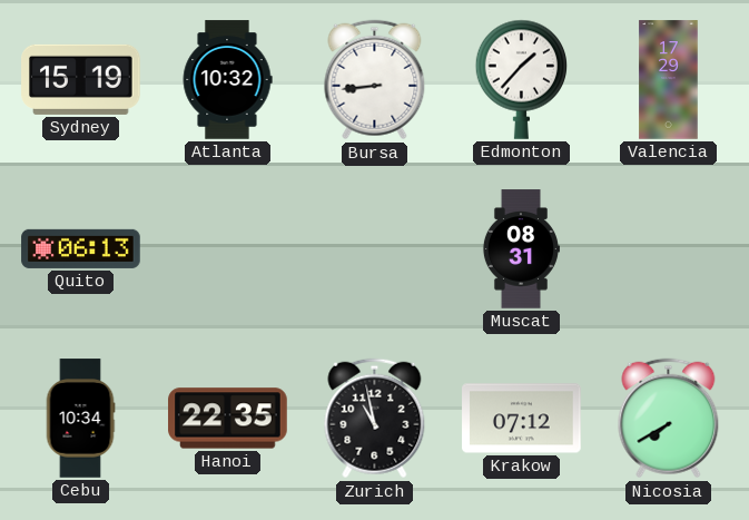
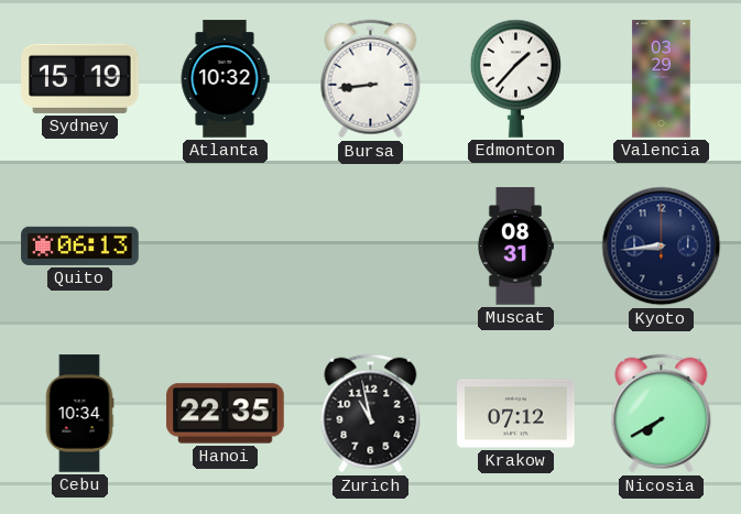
Valencia: 17:29 -> 03:29 (662, 79)
Kyoto: none -> 8:44 (662, 247)
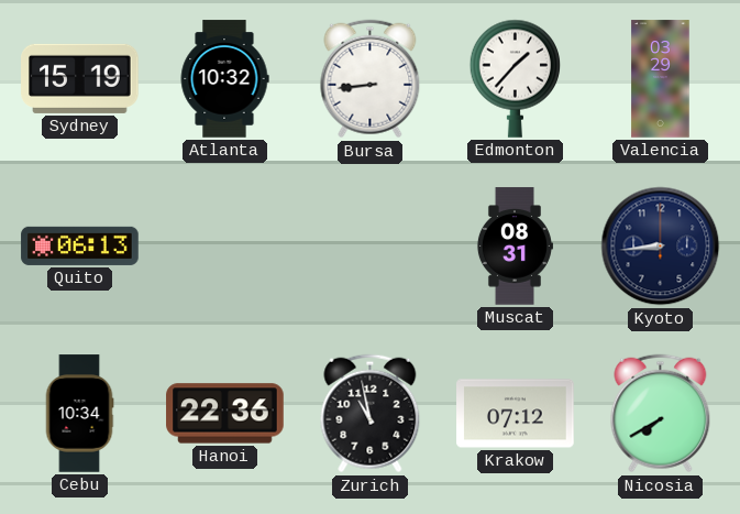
Hanoi: 22:35 -> 22:36 (225, 414)
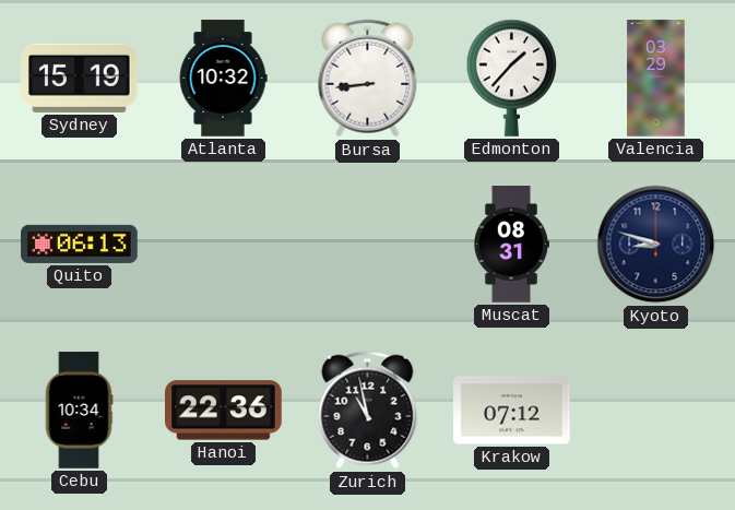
Kyoto: 8:44 -> 8:48 (656, 245)
Nicosia: 7:40 -> none (661, 414)
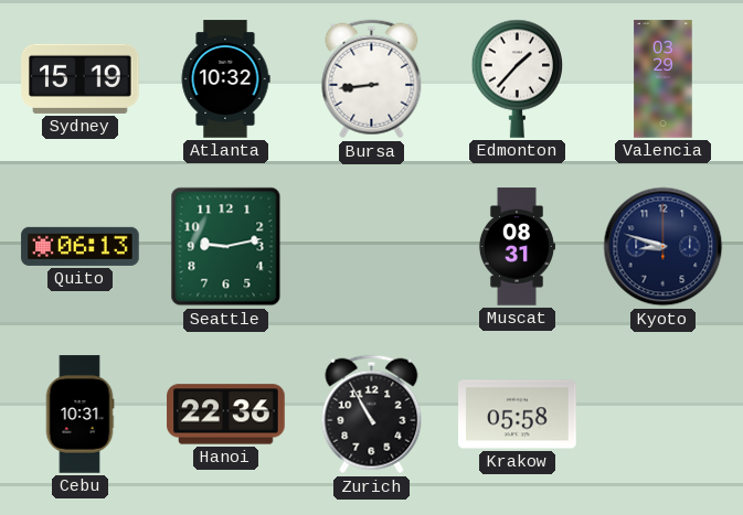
Seattle: none -> 9:13 (226, 247)
Cebu: 10:34 -> 10:31 (79, 415)
Zurich: 10:58 -> 10:55 (372, 415)
Krakow: 07:12 -> 05:58 (518, 415)
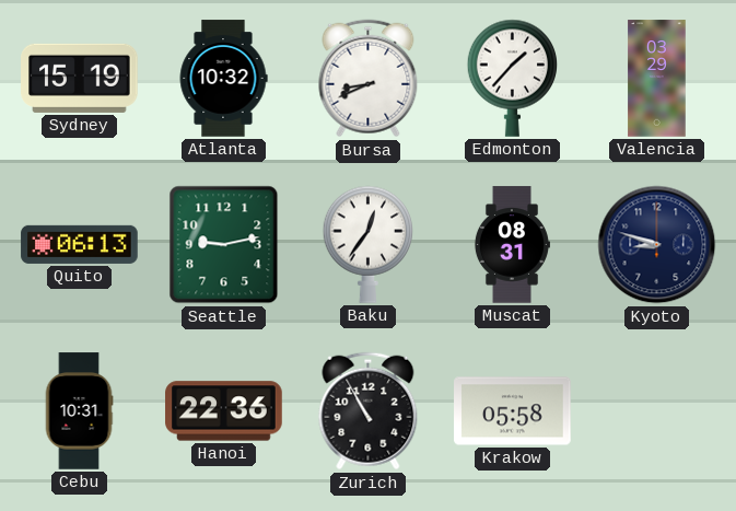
Bursa: 8:44 -> 8:41 (369, 79)
Baku: none -> 12:36 (369, 244)
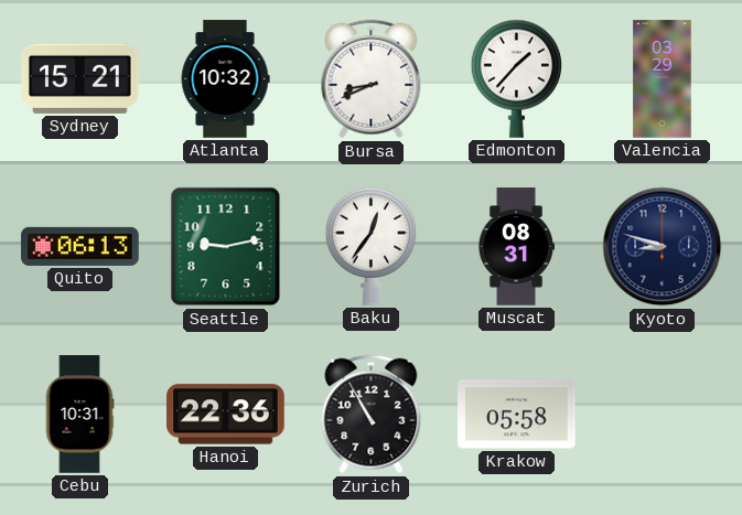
Sydney: 15:19 -> 15:21 (80, 78)
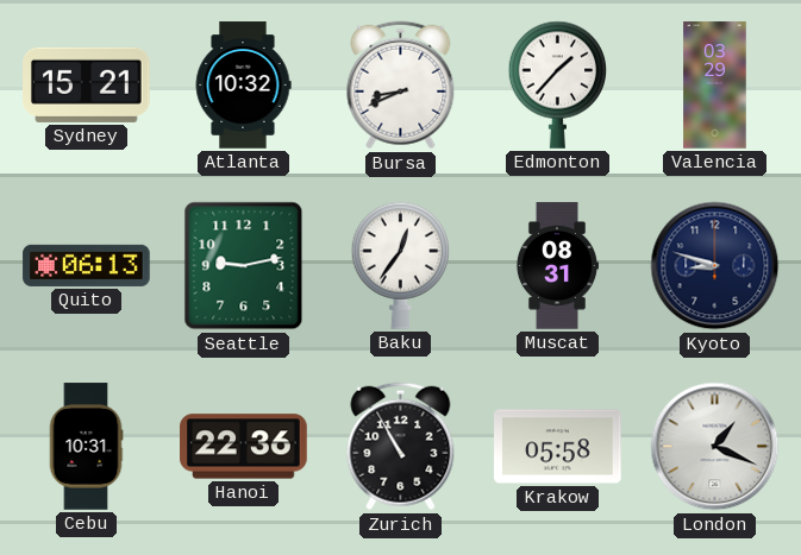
London: none -> 1:19 (715, 447)
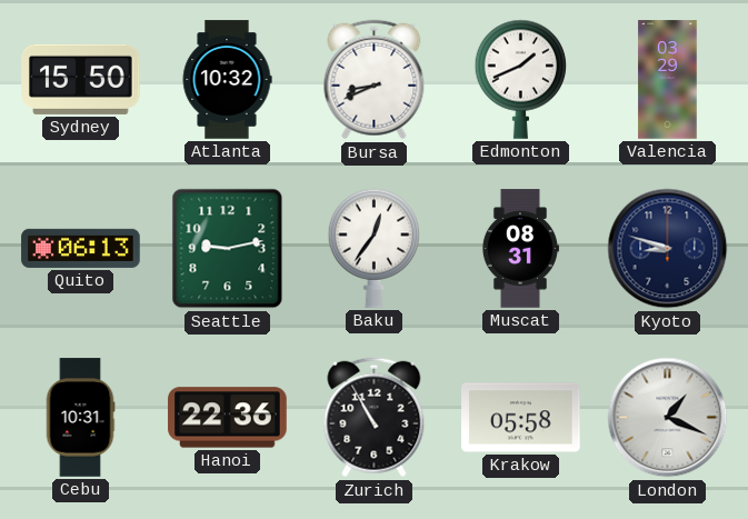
Sydney: 15:21 -> 15:50 (81, 79)
Edmonton: 1:37 -> 1:41 (521, 79)
